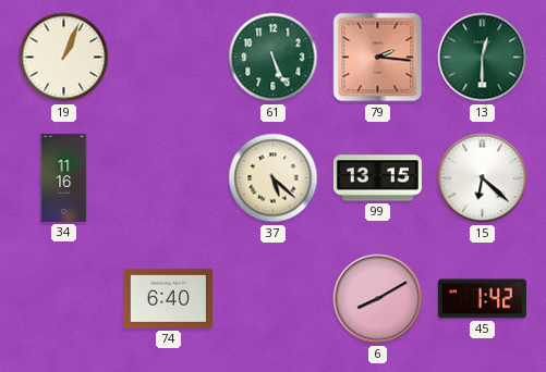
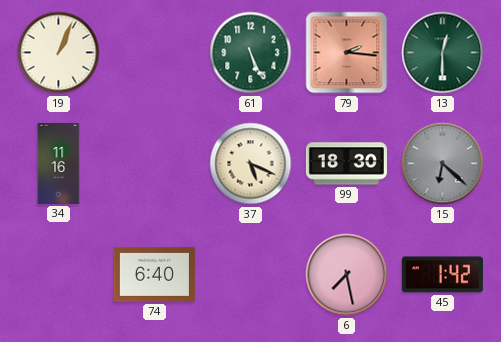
37: 5:22 -> 5:19 (251, 164)
99: 13:15 -> 18:30 (346, 164)
15 dial: white -> grey (443, 164)
6: 8:10 -> 7:28 (347, 275)
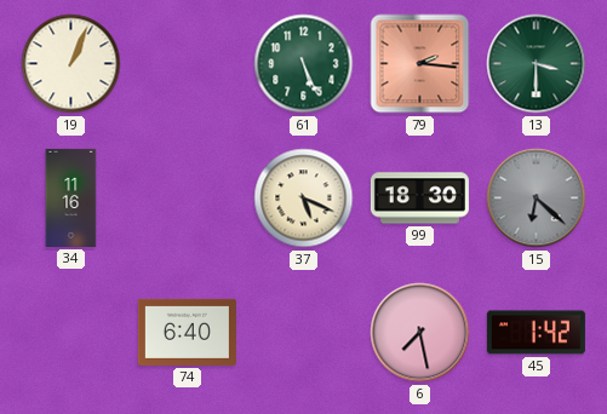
13: 12:30 -> 3:30 (537, 64)
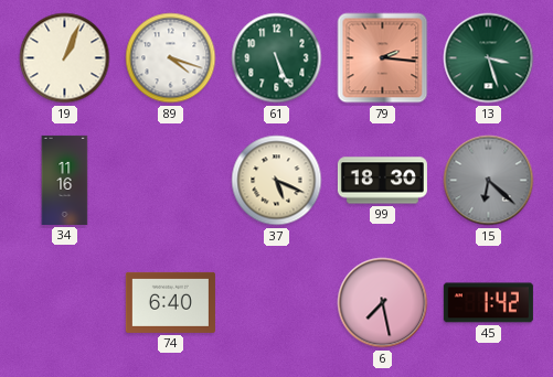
89: none -> 4:18 (171, 58)
13: 3:30 -> 3:27 (489, 58)
